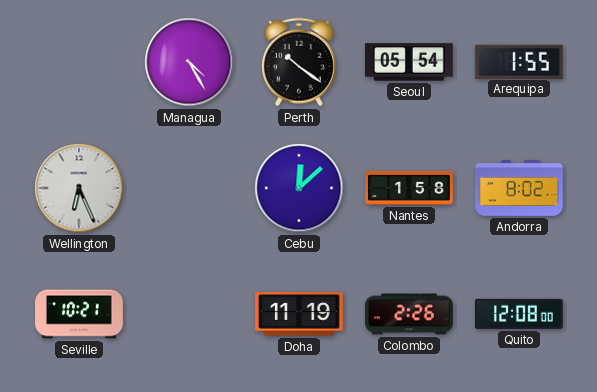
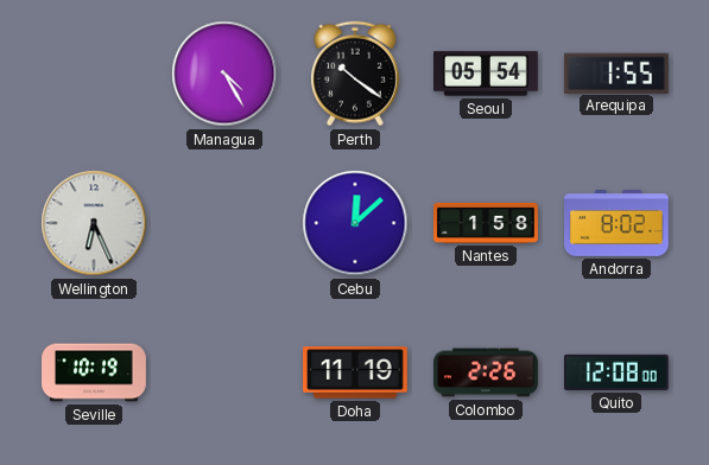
Seville: 10:21 -> 10:19 (94, 372)
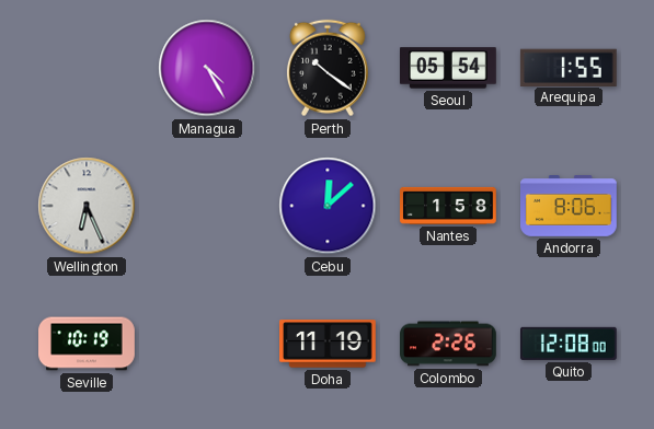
Andorra: 8:02 -> 8:06 (570, 207)
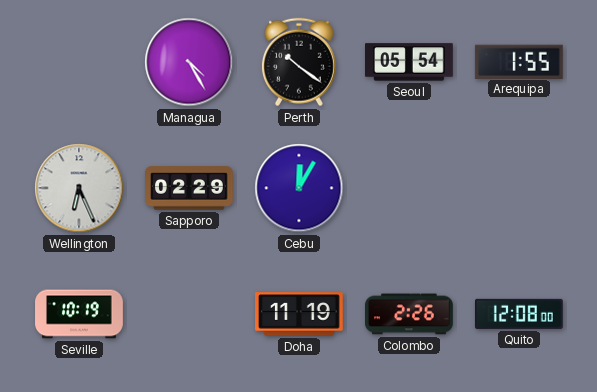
Sapporo: none -> 02:29 (190, 188)
Cebu: 12:08 -> 12:05 (299, 188)
Nantes: 1:58 -> none (449, 206)
Andorra: 8:06 -> none (570, 207)
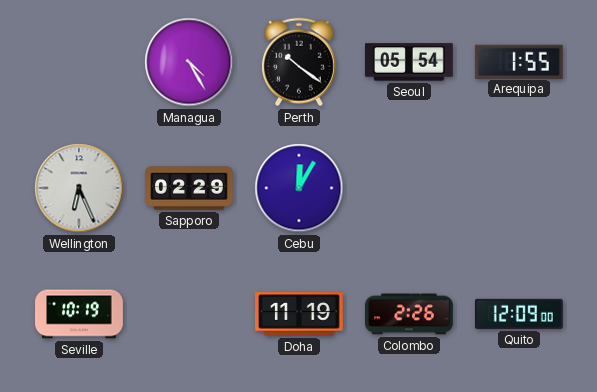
Quito: 12:08 -> 12:09 (519, 314)
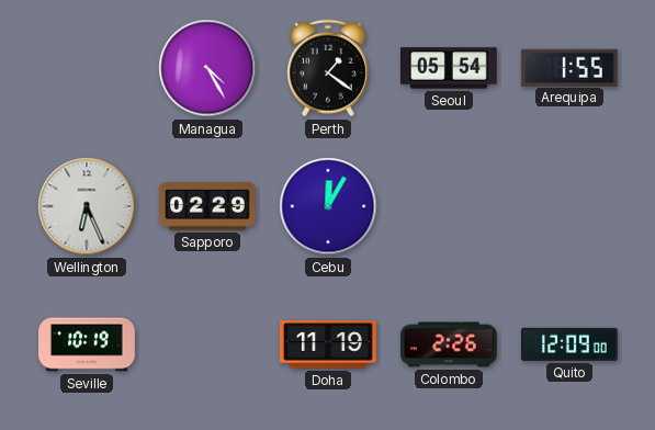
Perth: 10:21 -> 1:21 (328, 68)
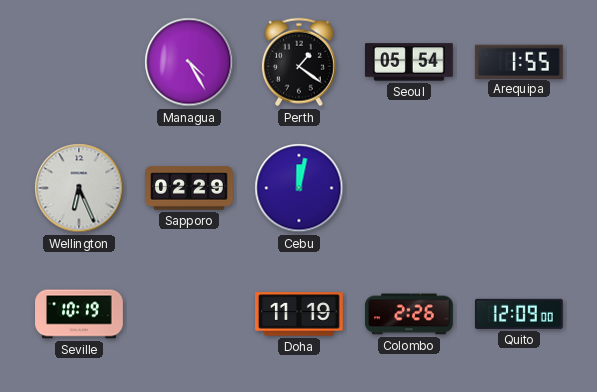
Cebu: 12:05 -> 12:02 (299, 188)
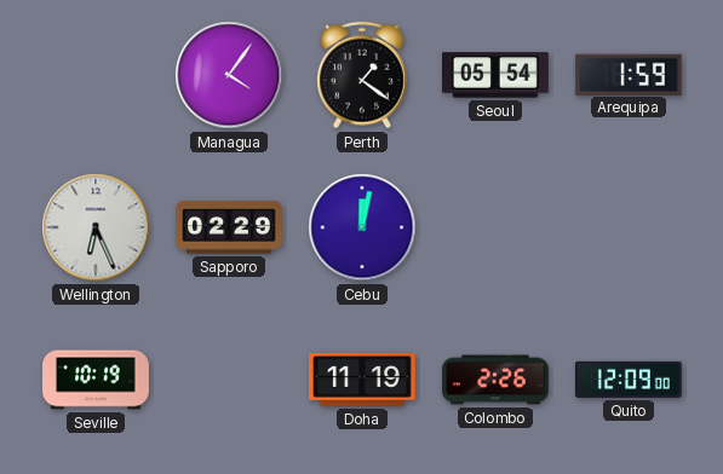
Managua: 4:25 -> 4:06 (229, 75)
Arequipa: 1:55 -> 1:59 (629, 74)
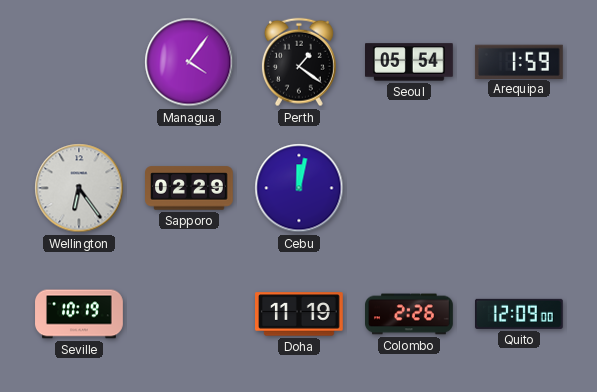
Wellington: 6:26 -> 6:24 (79, 188)
